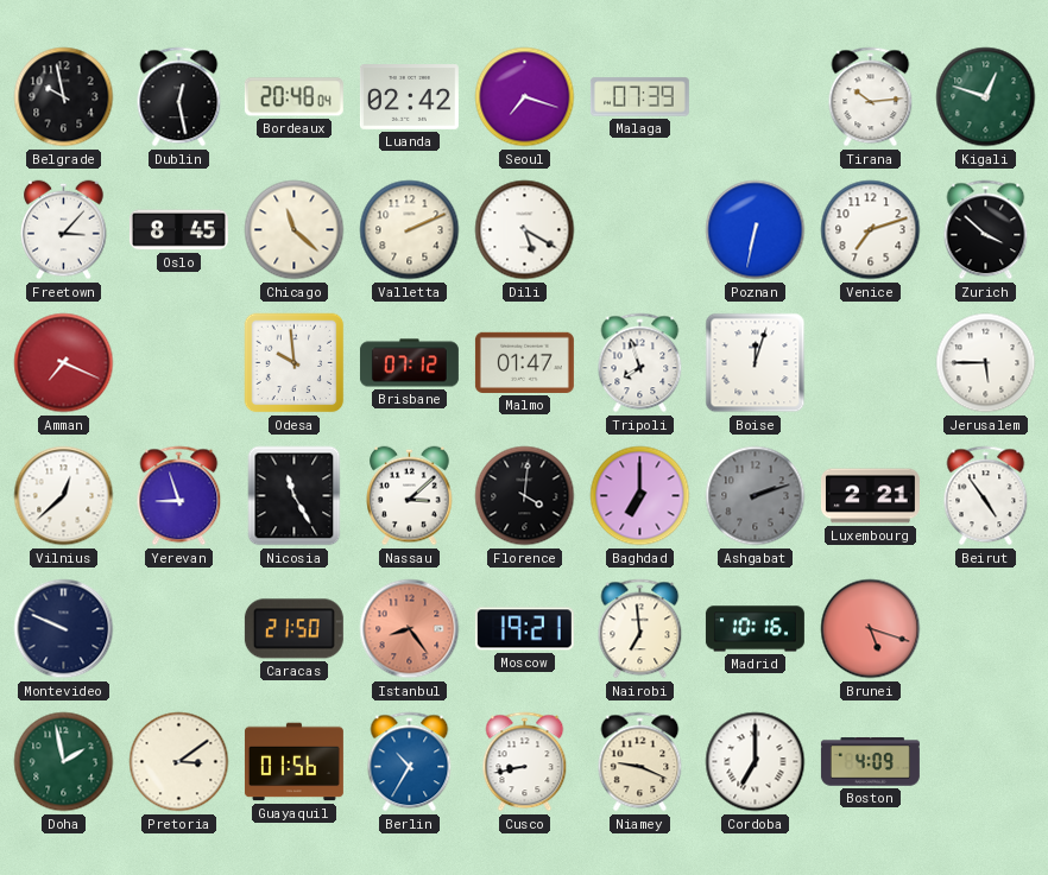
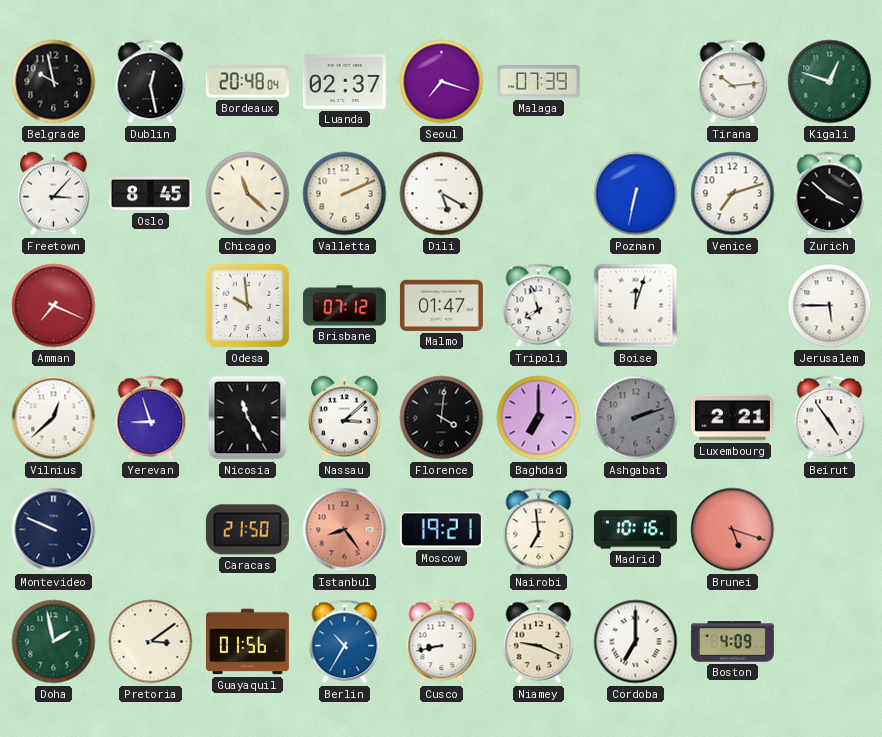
Luanda: 02:42 -> 02:37 (344, 82)
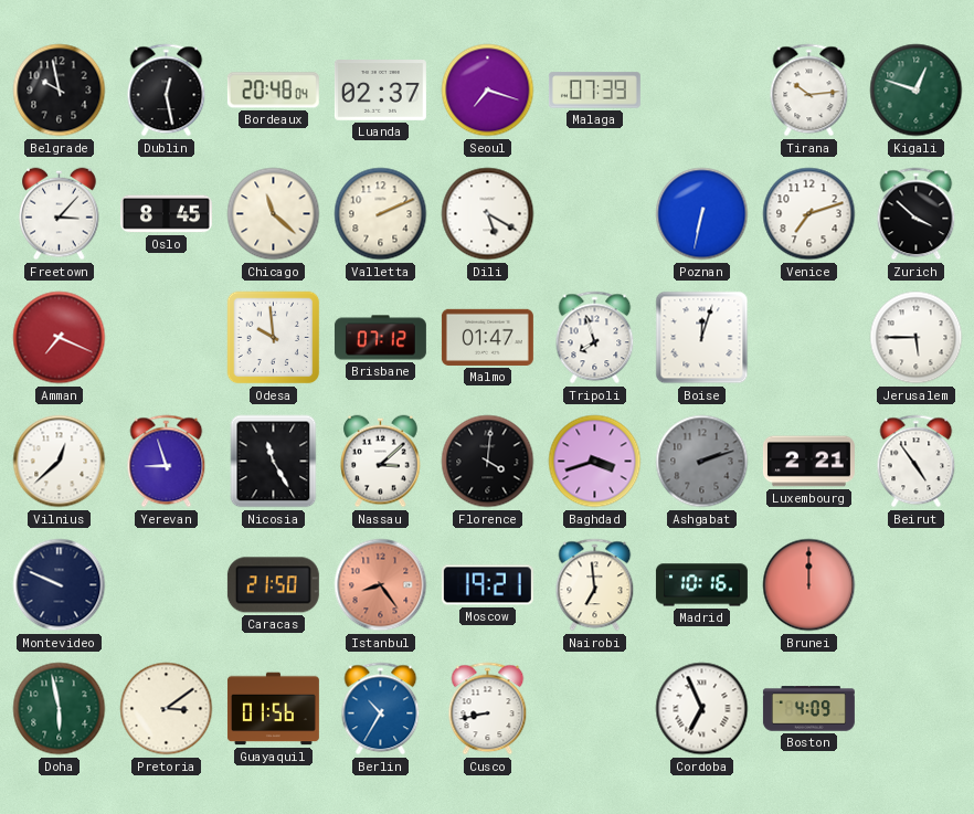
Baghdad: 7:00 -> 3:42 (595, 462)
Brunei: 5:18 -> 12:00 (809, 585)
Doha: 1:58 -> 5:58 (60, 709)
Niamey: 9:19 -> none (539, 642)
Cordoba: 7:00 -> 6:56 (702, 709)
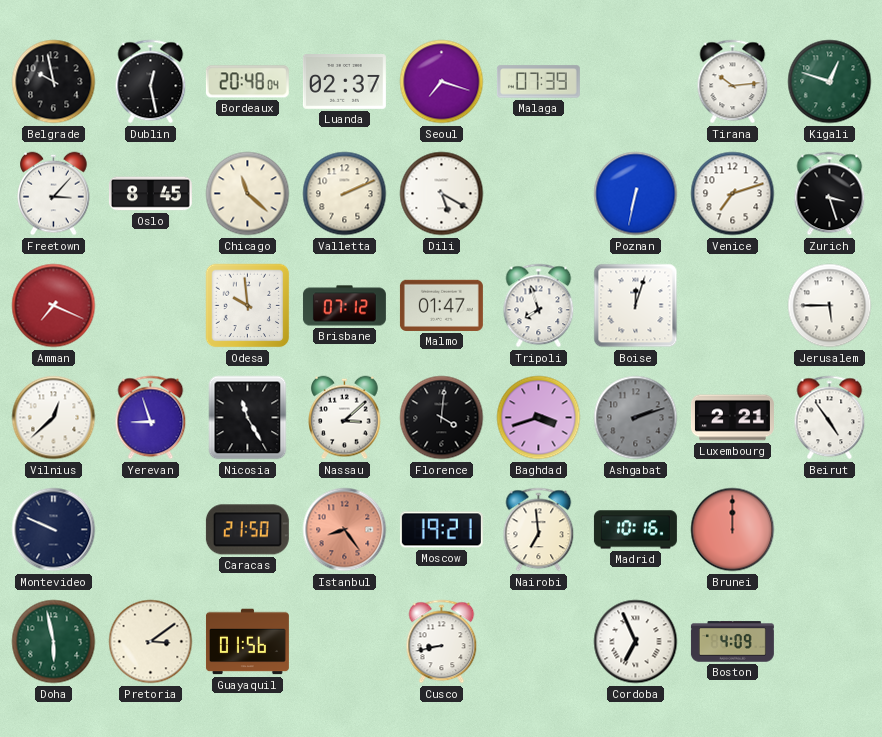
Zurich: 3:52 -> 3:27 (830, 194)
Berlin: 10:35 -> none (381, 709)
